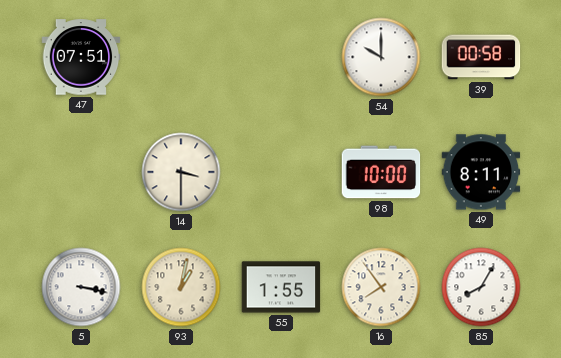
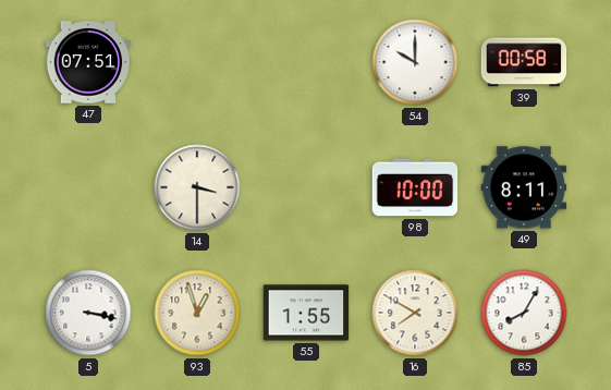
93: 1:02 -> 12:57 (197, 313)
16: 7:54 -> 7:50 (415, 313)
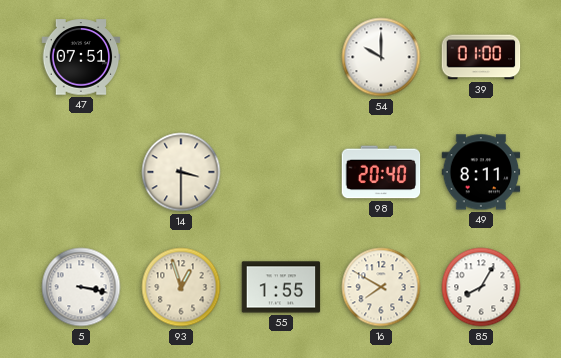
39: 00:58 -> 01:00 (481, 57)
98: 10:00 -> 20:40 (381, 172)
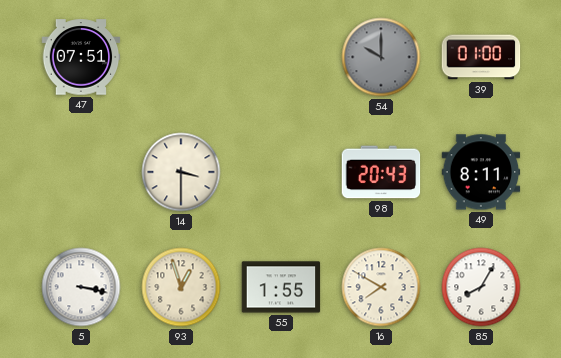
54 dial: white -> grey (381, 57)
98: 20:40 -> 20:43 (381, 172)
